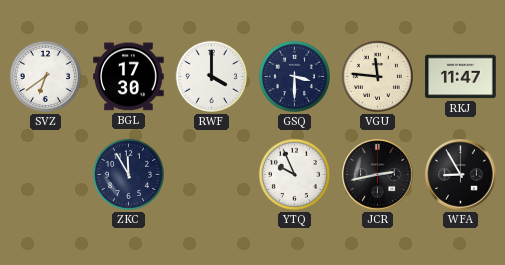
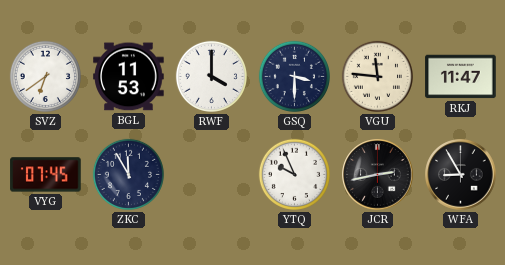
BGL: 17:30 -> 11:53 (129, 77)
VYG: none -> 07:45 (46, 175)
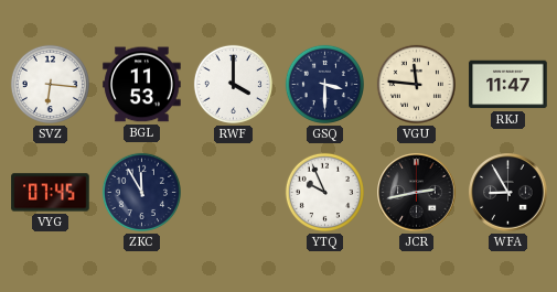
SVZ: 6:39 -> 6:16 (50, 84)
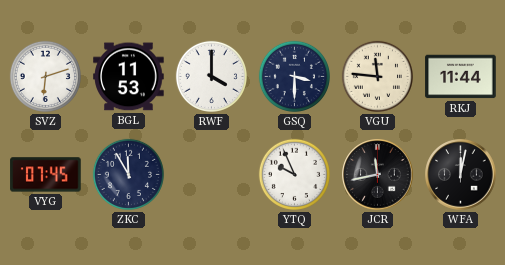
SVZ: 6:16 -> 6:12 (45, 76)
RKJ: 11:47 -> 11:44 (461, 77)
JCR: 2:43 -> 11:43 (378, 175)
WFA: 8:55 -> 12:02 (461, 175)
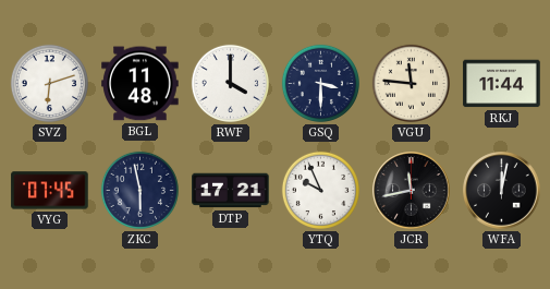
BGL: 11:53 -> 11:48 (140, 84)
ZKC: 11:55 -> 5:58 (139, 190)
DTP: none -> 17:21 (231, 191)
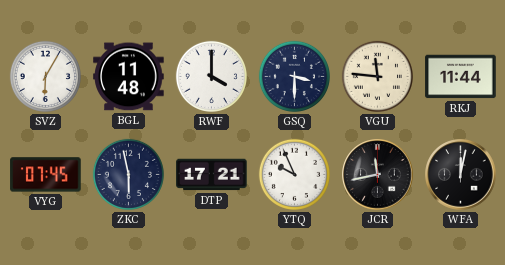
SVZ: 6:12 -> 6:05 (45, 76)
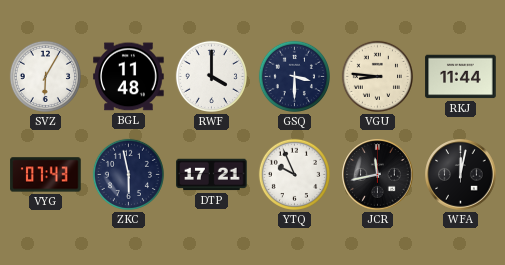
VGU: 11:46 -> 8:46 (377, 76)
VYG: 07:45 -> 07:43 (46, 175)
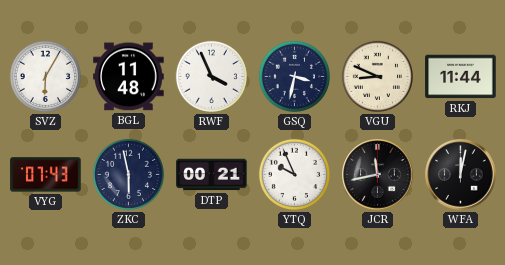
RWF: 4:00 -> 3:56 (211, 76)
GSQ: 3:30 -> 3:32 (294, 76)
VGU: 8:46 -> 8:49 (377, 76)
DTP: 17:21 -> 00:21 (212, 175)
